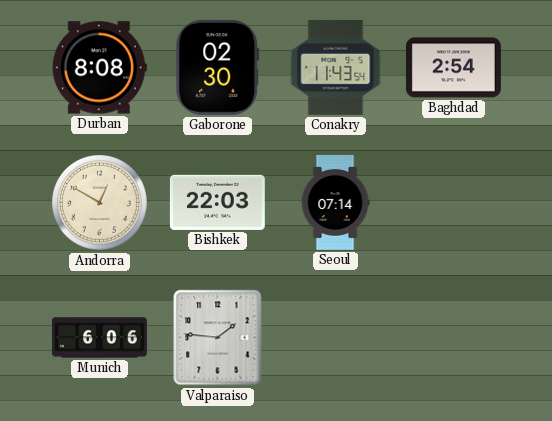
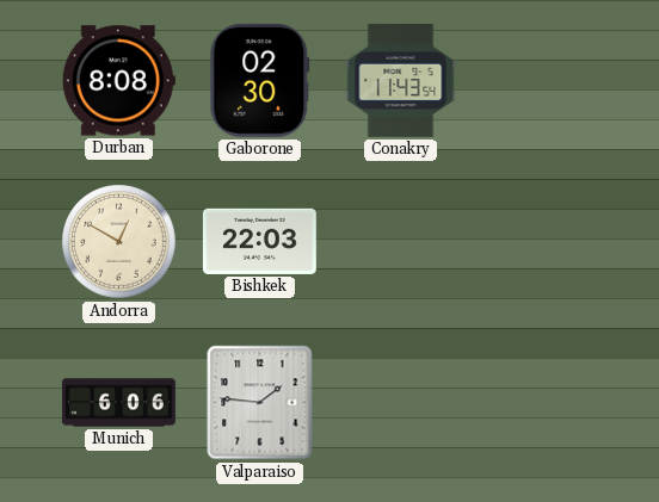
Baghdad: 2:54 -> none (453, 68)
Seoul: 07:14 -> none (335, 202)
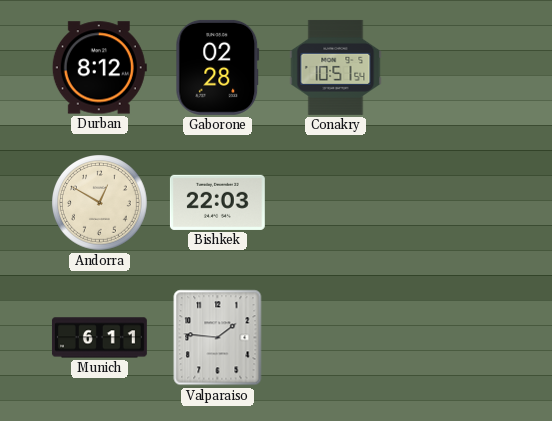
Durban: 8:08 -> 8:12 (99, 68)
Gaborone: 02:30 -> 02:28 (218, 67)
Conakry: 11:43 -> 10:51 (336, 67)
Munich: 6:06 -> 6:11 (99, 338)
